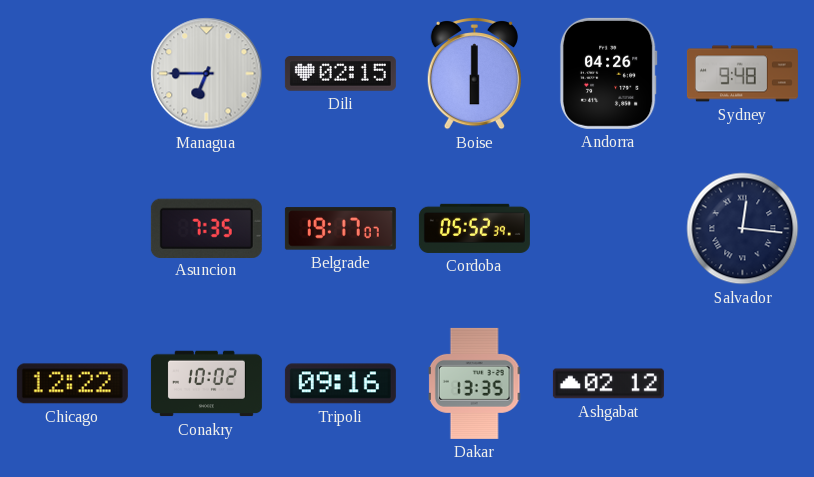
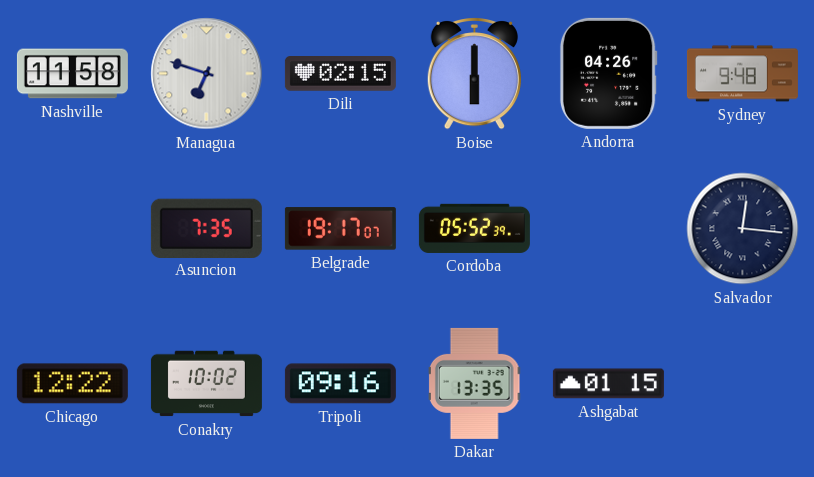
Nashville: none -> 11:58 (72, 74)
Managua: 6:45 -> 6:48 (207, 74)
Ashgabat: 02:12 -> 01:15 (608, 384)
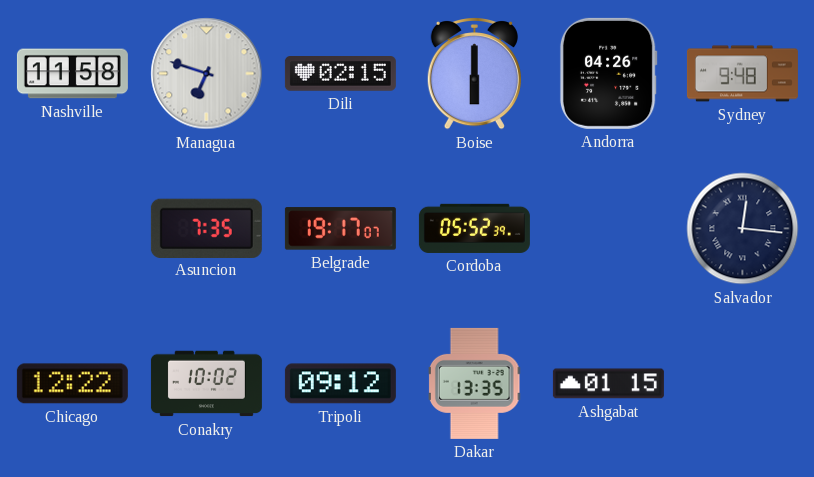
Tripoli: 09:16 -> 09:12 (340, 384)
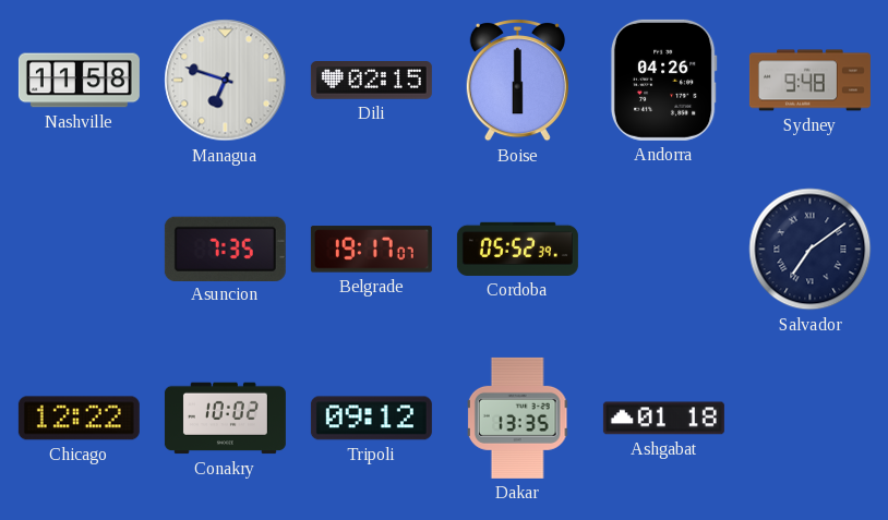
Salvador: 12:16 -> 7:09 (811, 250)
Ashgabat: 01:15 -> 01:18 (663, 419)
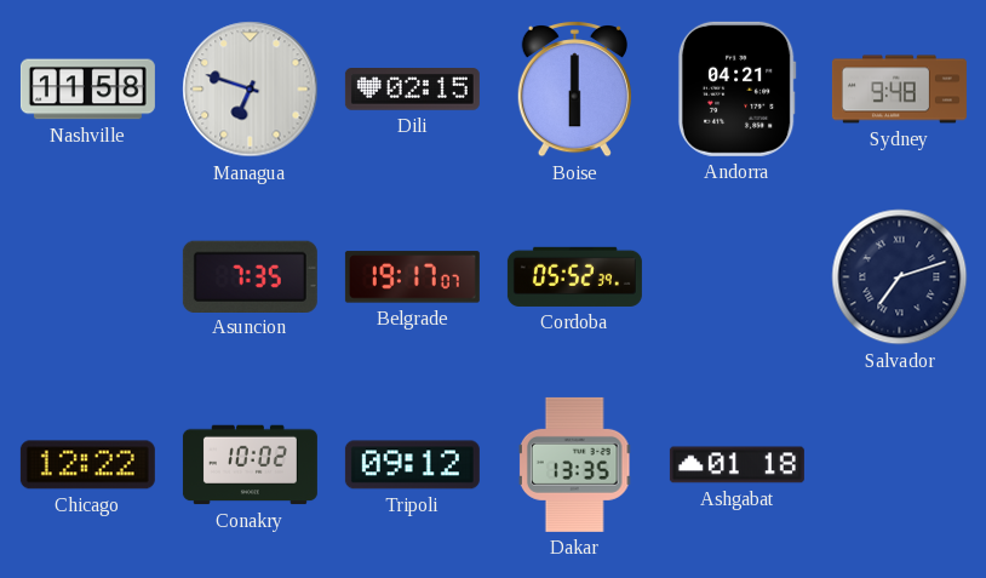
Andorra: 04:26 -> 04:21 (736, 88)
Salvador: 7:09 -> 7:12 (900, 277)
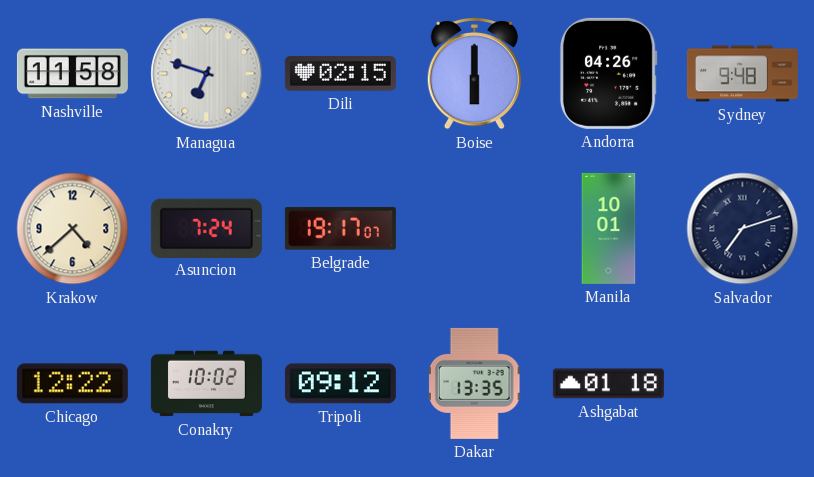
Andorra: 04:21 -> 04:26 (608, 73)
Krakow: none -> 4:38 (73, 229)
Asuncion: 7:35 -> 7:24 (206, 228)
Cordoba: 05:52 -> none (574, 276)
Manila: none -> 10:01 (609, 228)
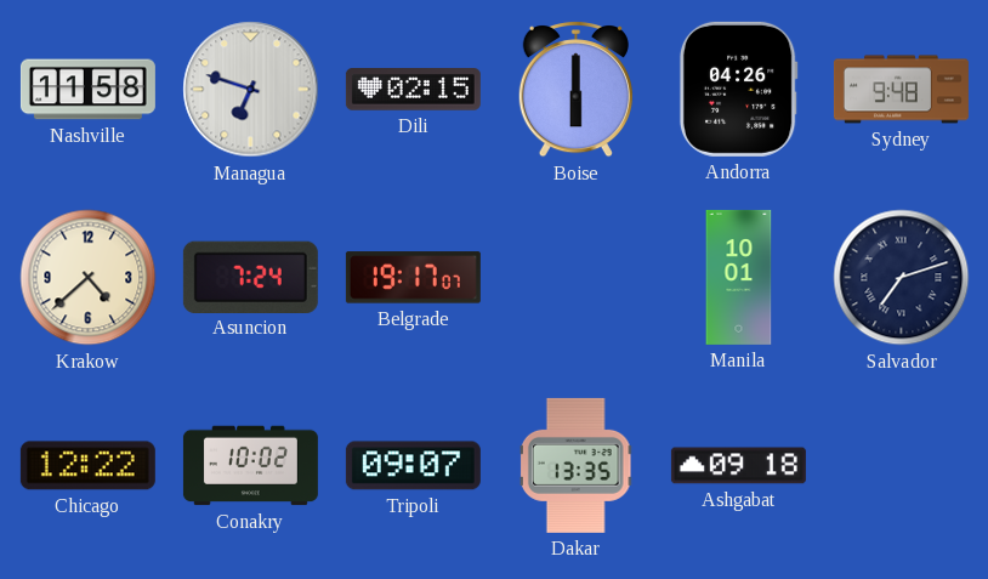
Tripoli: 09:12 -> 09:07 (413, 466)
Ashgabat: 01:18 -> 09:18 (738, 466)
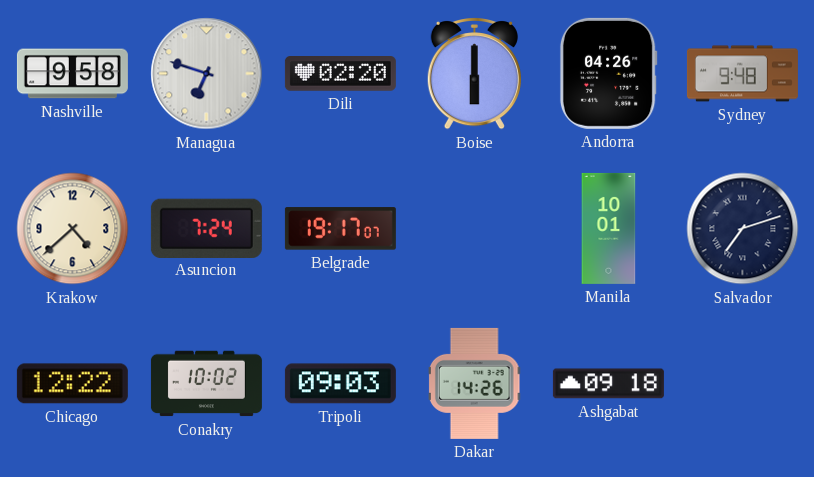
Nashville: 11:58 -> 9:58 (72, 74)
Dili: 02:15 -> 02:20 (340, 74)
Tripoli: 09:07 -> 09:03 (340, 384)
Dakar: 13:35 -> 14:26 (475, 383)
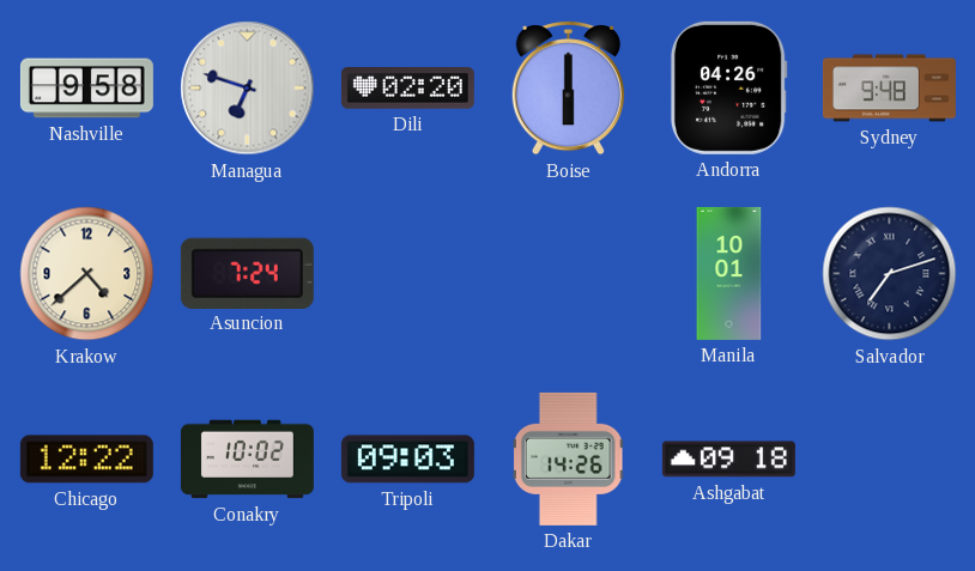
Belgrade: 19:17 -> none (340, 229)
